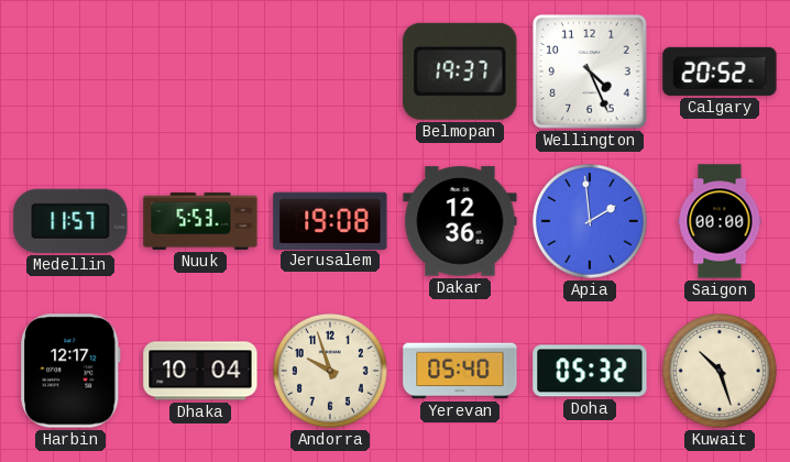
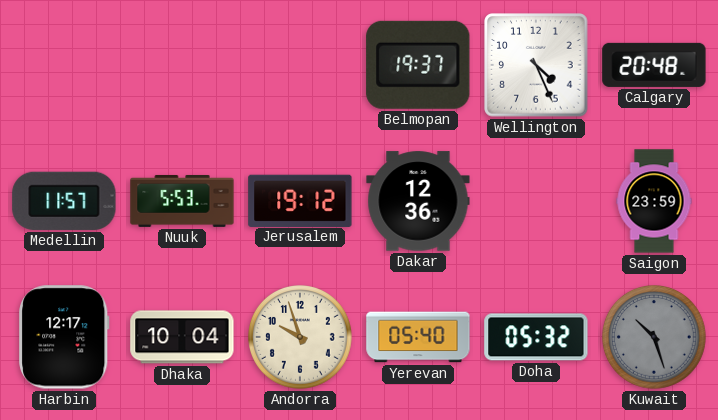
Calgary: 20:52 -> 20:48 (654, 65)
Jerusalem: 19:08 -> 19:12 (300, 200)
Apia: 1:59 -> none (591, 222)
Saigon: 00:00 -> 23:59 (654, 201)
Kuwait dial: cream -> grey (655, 338)
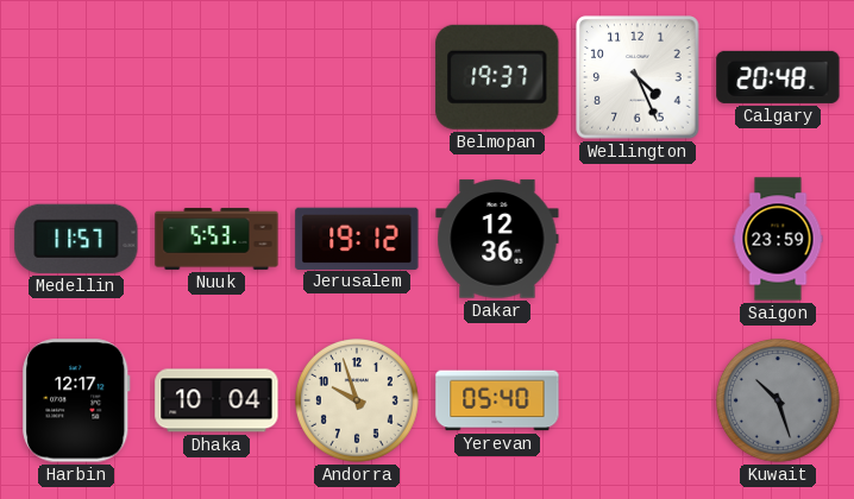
Doha: 05:32 -> none (536, 337)
